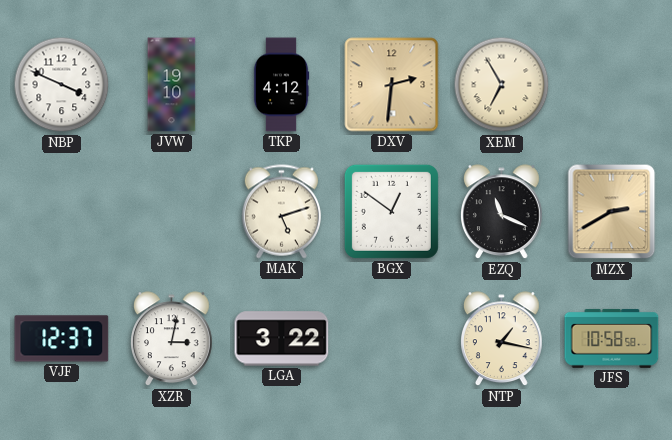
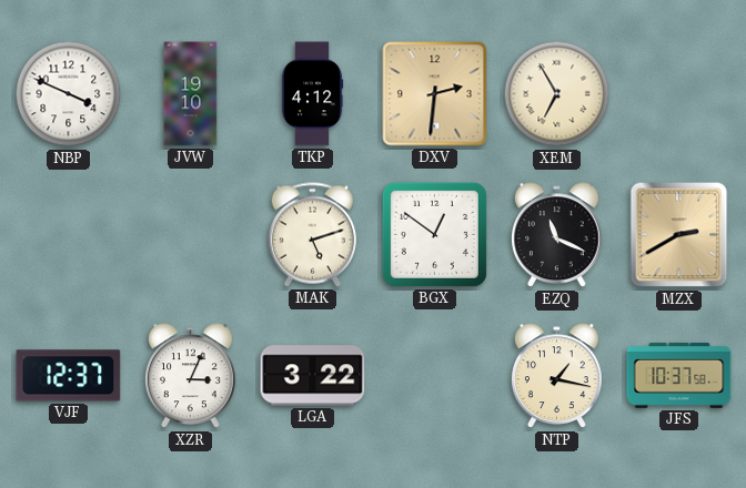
XZR: 3:02 -> 3:04 (191, 376)
JFS: 10:58 -> 10:37 (679, 375)
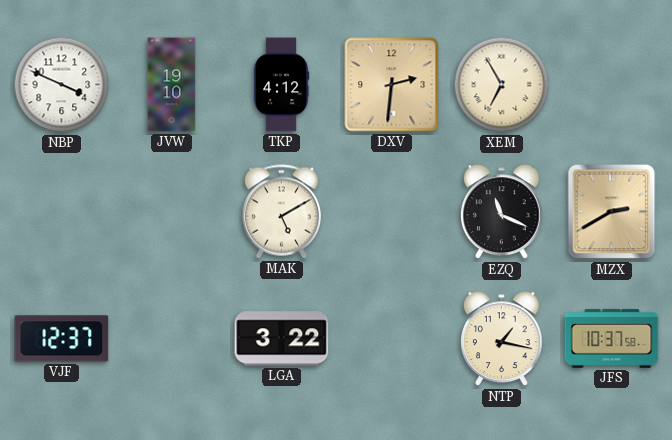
MAK: 5:12 -> 5:10 (281, 212)
BGX: 12:51 -> none (434, 234)
XZR: 3:04 -> none (191, 376)
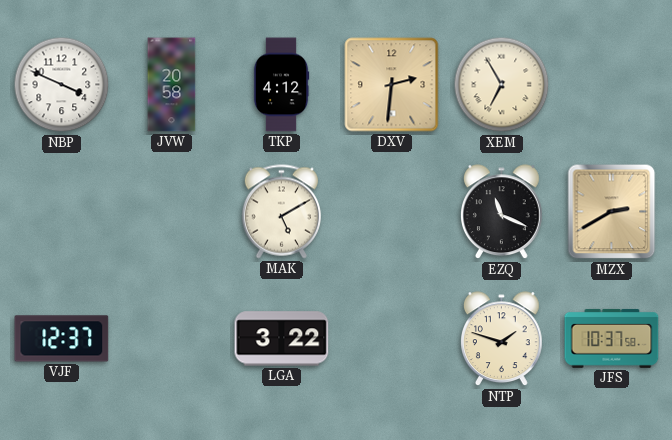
JVW: 19:10 -> 20:58 (172, 85)
NTP: 1:17 -> 1:48 (502, 339)
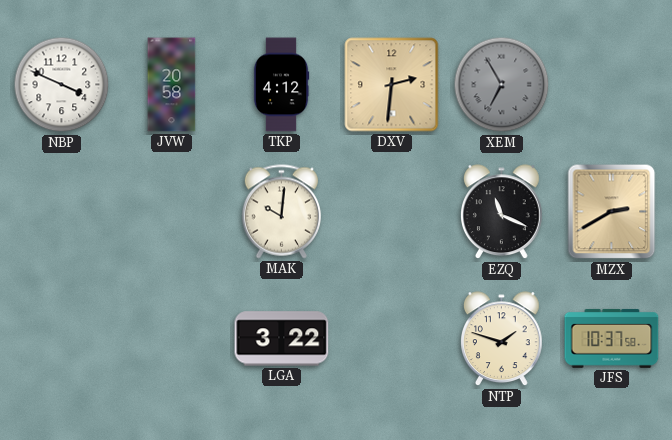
XEM dial: cream -> grey (502, 85)
MAK: 5:10 -> 10:01 (281, 212)
VJF: 12:37 -> none (62, 339)
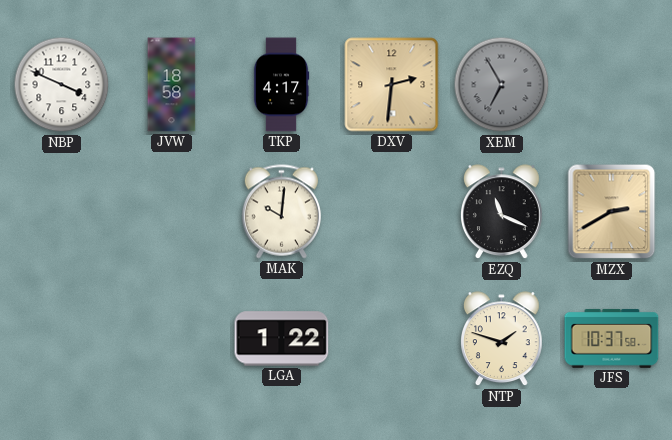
JVW: 20:58 -> 18:58 (172, 85)
TKP: 4:12 -> 4:17 (281, 85)
LGA: 3:22 -> 1:22 (282, 339)
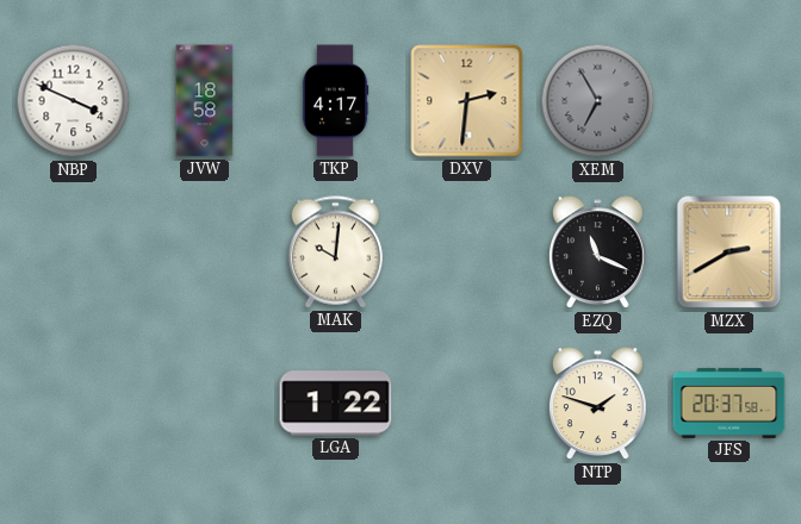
JFS: 10:37 -> 20:37 (729, 403)
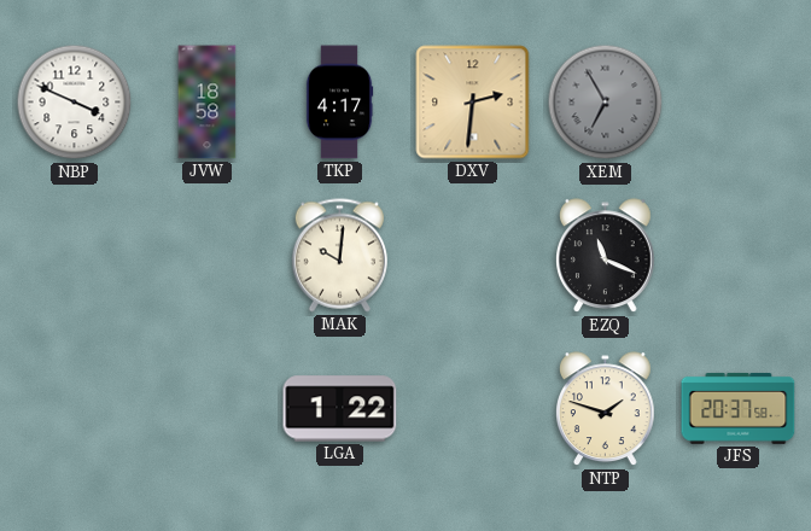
MZX: 2:40 -> none (729, 252)
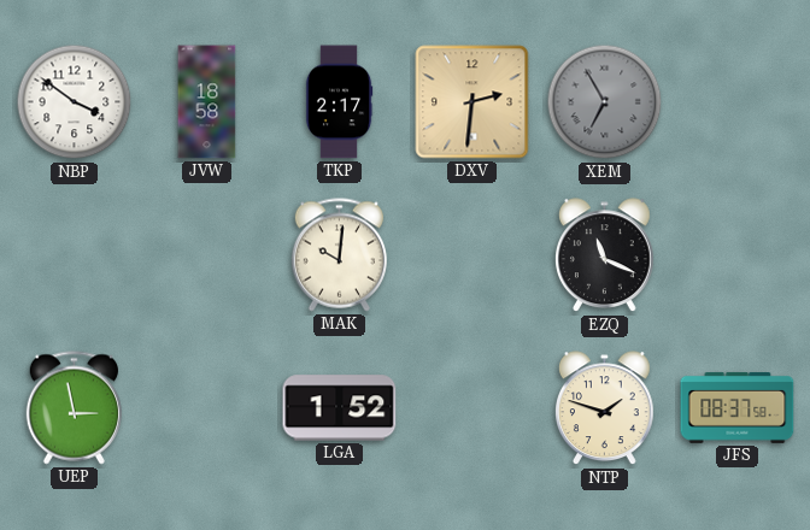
NBP: 3:49 -> 3:51 (75, 102)
TKP: 4:17 -> 2:17 (339, 102)
UEP: none -> 2:58 (74, 408)
LGA: 1:22 -> 1:52 (340, 408)
JFS: 20:37 -> 08:37 (738, 407)
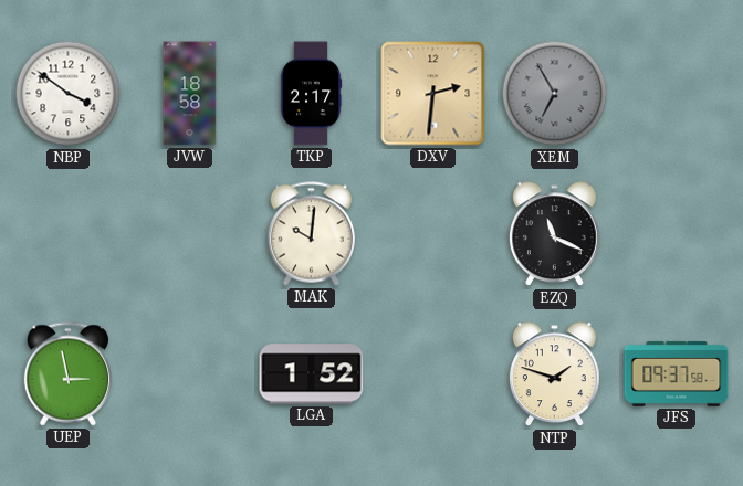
JFS: 08:37 -> 09:37 (677, 373)
